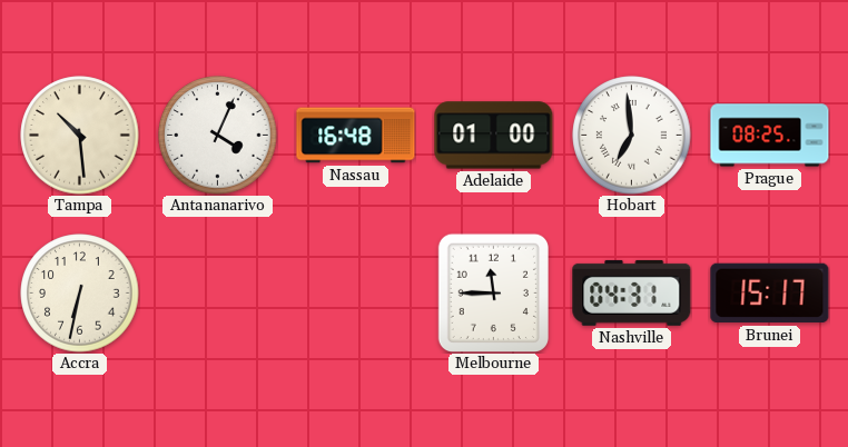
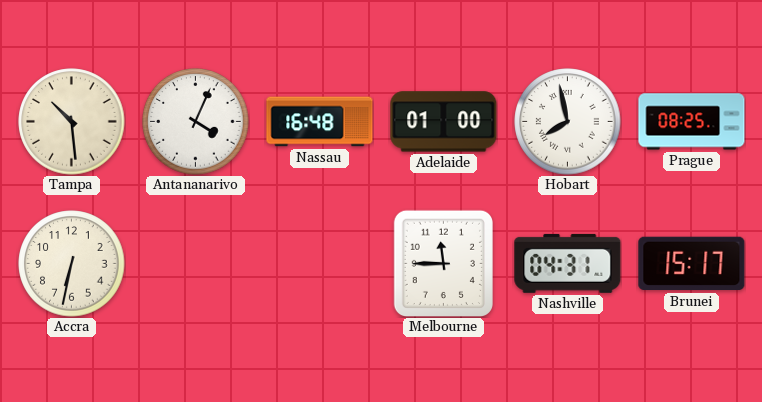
Hobart: 6:59 -> 7:58 (568, 122)
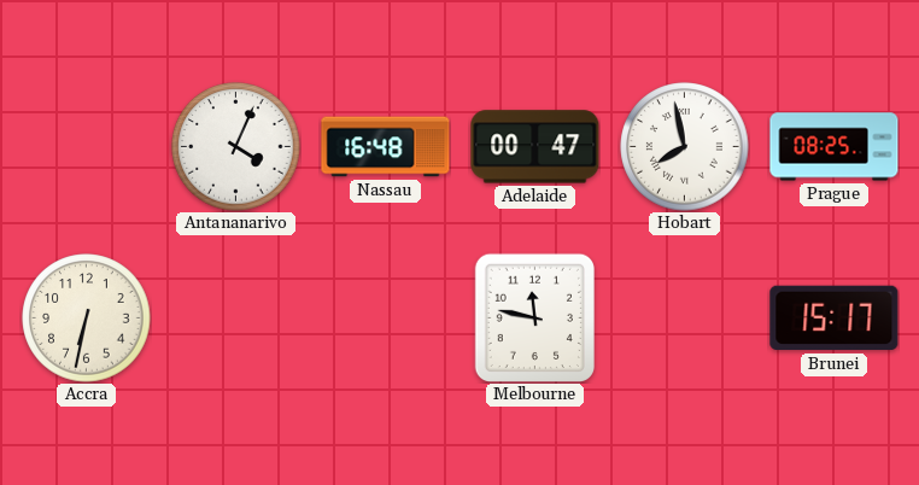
Tampa: 10:29 -> none (72, 122)
Adelaide: 01:00 -> 00:47 (535, 147)
Melbourne: 11:45 -> 11:47 (534, 317)
Nashville: 04:31 -> none (568, 263)
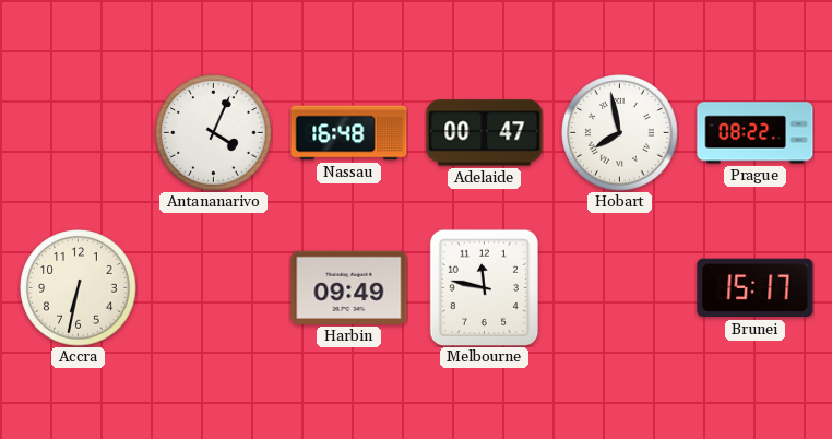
Prague: 08:25 -> 08:22 (756, 133)
Harbin: none -> 09:49 (349, 287)
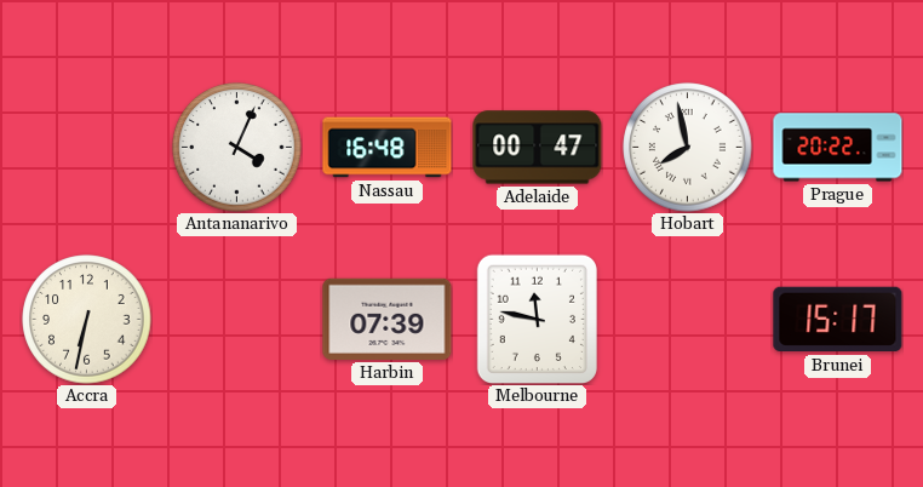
Prague: 08:22 -> 20:22 (838, 148)
Harbin: 09:49 -> 07:39 (388, 319)
